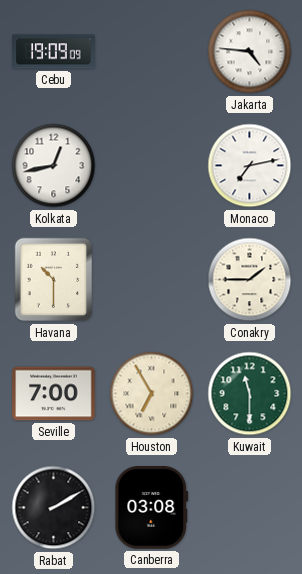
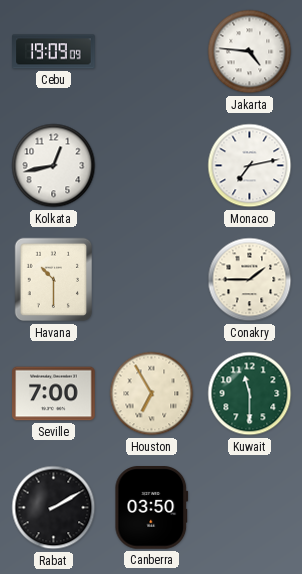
Canberra: 03:08 -> 03:50 (152, 508)
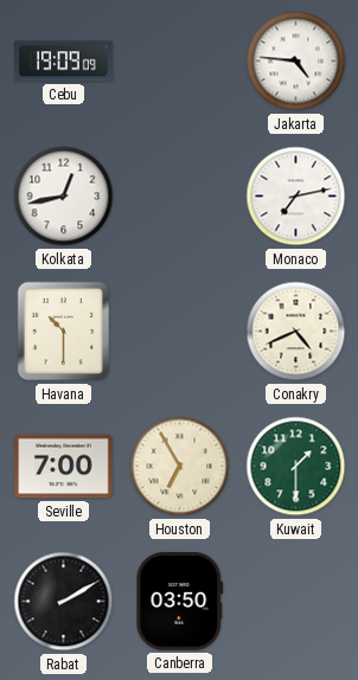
Conakry: 1:45 -> 4:41 (296, 332)
Kuwait: 11:30 -> 1:30 (296, 467)
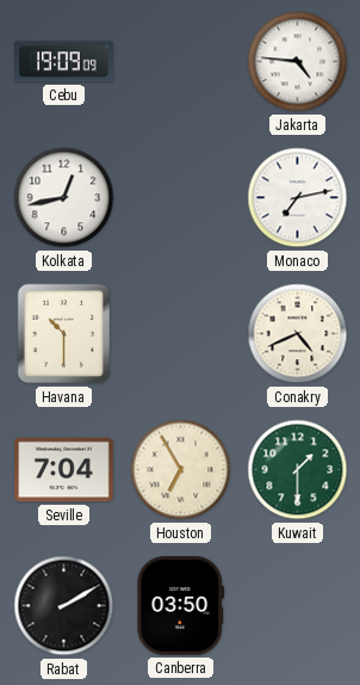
Seville: 7:00 -> 7:04 (64, 470)
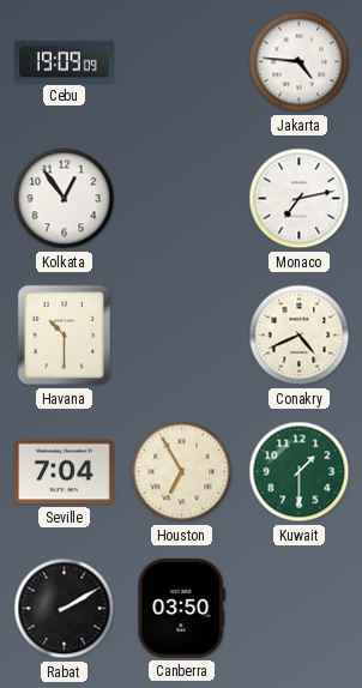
Kolkata: 12:43 -> 12:54 (65, 199)
